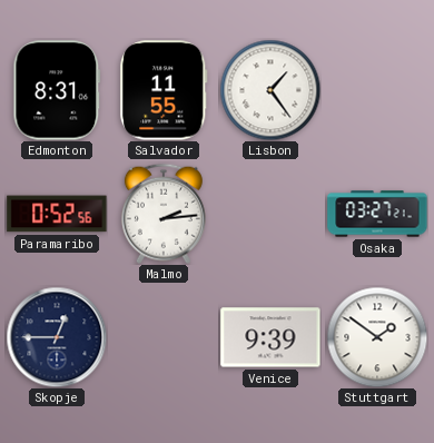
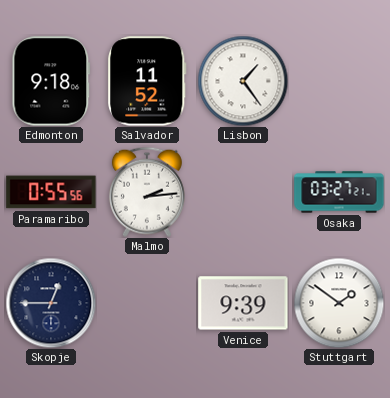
Edmonton: 8:31 -> 9:18 (51, 81)
Salvador: 11:55 -> 11:52 (148, 81)
Paramaribo: 0:52 -> 0:55 (51, 192)
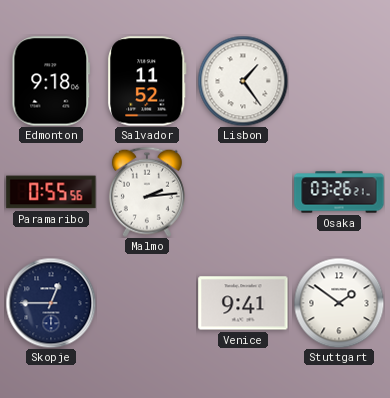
Osaka: 03:27 -> 03:26 (339, 192)
Venice: 9:39 -> 9:41 (243, 303)
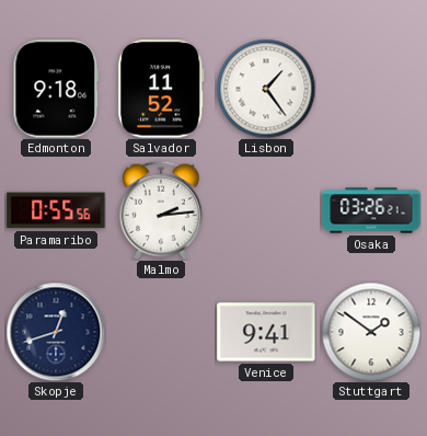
Skopje: 12:45 -> 12:42 (56, 332)
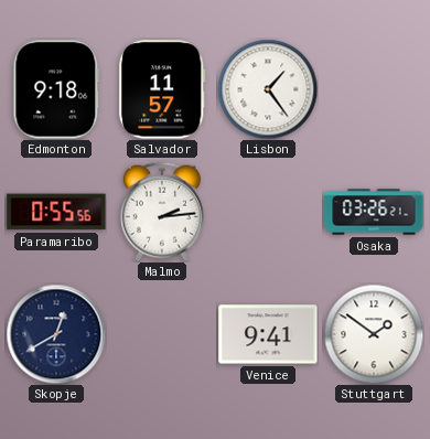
Salvador: 11:52 -> 11:57 (163, 89)
Skopje: 12:42 -> 12:40 (56, 334)
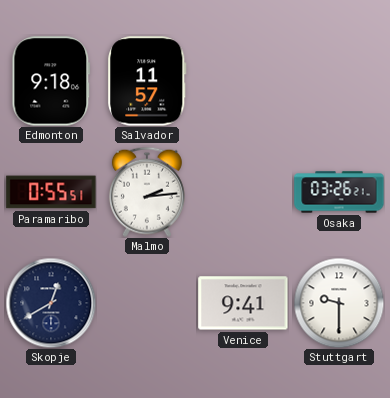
Lisbon: 1:24 -> none (268, 89)
Paramaribo: 0:55:56 -> 0:55:51 (51, 192)
Stuttgart: 1:51 -> 9:30 (339, 303)
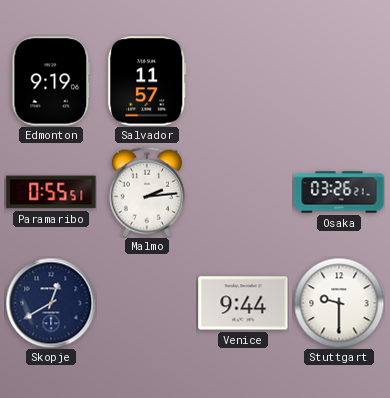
Edmonton: 9:18 -> 9:19 (51, 81)
Venice: 9:41 -> 9:44 (243, 303)
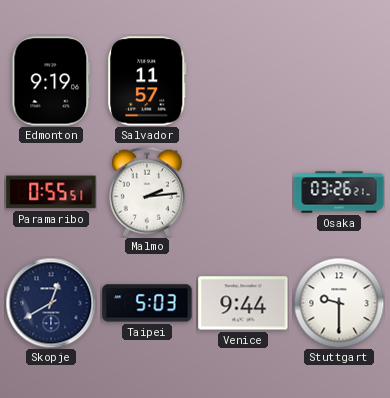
Taipei: none -> 5:03 (147, 303)
